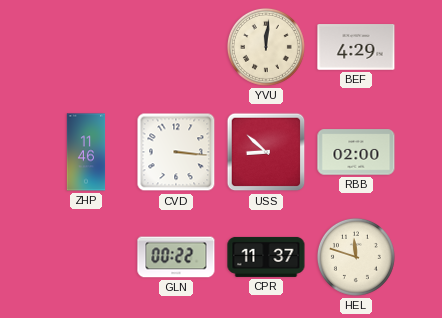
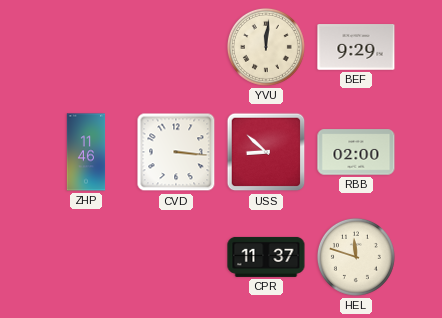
BEF: 4:29 -> 9:29 (356, 47)
GLN: 00:22 -> none (176, 257)
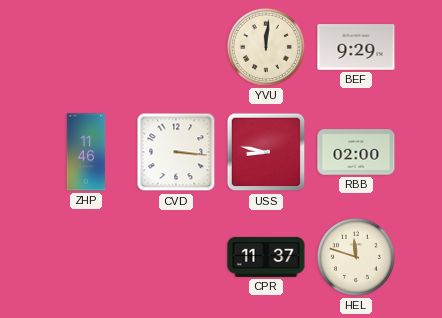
USS: 8:52 -> 8:47 (266, 152)
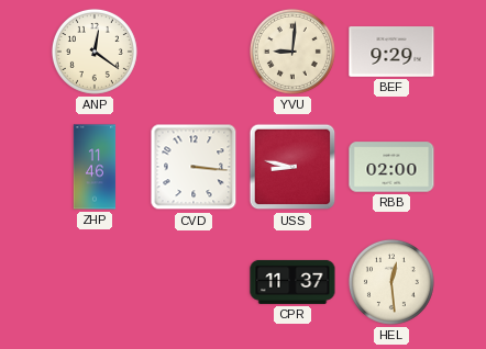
ANP: none -> 12:21 (95, 52)
YVU: 12:01 -> 9:01 (292, 52)
HEL: 11:48 -> 12:29 (391, 282)
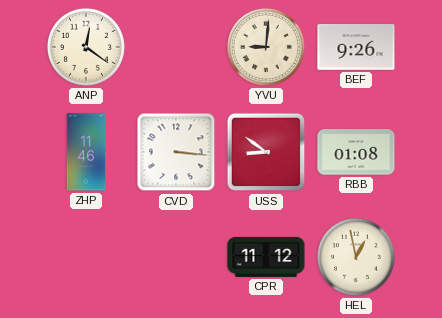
BEF: 9:29 -> 9:26 (356, 47)
USS: 8:47 -> 8:51 (266, 152)
RBB: 02:00 -> 01:08 (356, 152)
CPR: 11:37 -> 11:12 (266, 257)
HEL: 12:29 -> 12:58 (356, 257)
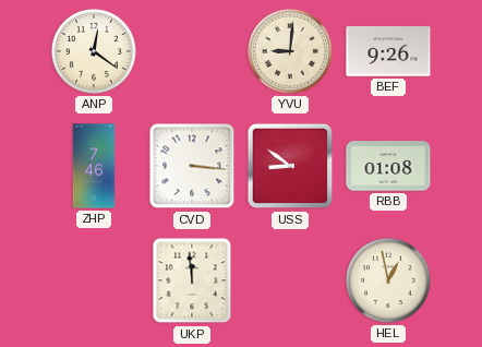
ZHP: 11:46 -> 7:46 (94, 166)
UKP: none -> 11:59 (192, 280)
CPR: 11:12 -> none (266, 257)
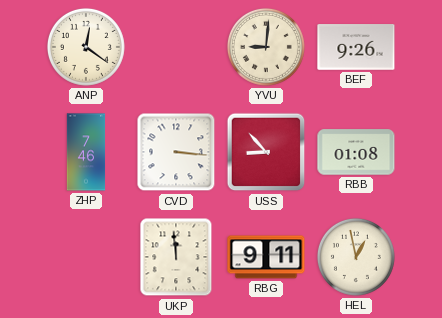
USS: 8:51 -> 8:53 (266, 152)
RBG: none -> 9:11 (266, 257)
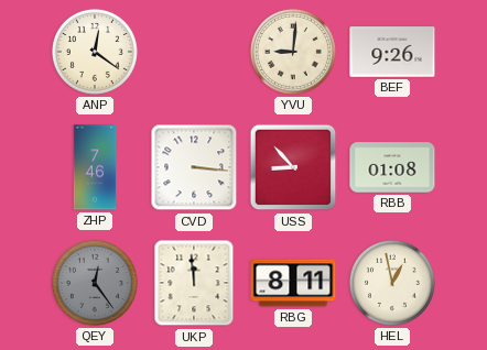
QEY: none -> 12:24 (95, 283)
RBG: 9:11 -> 8:11 (293, 283)
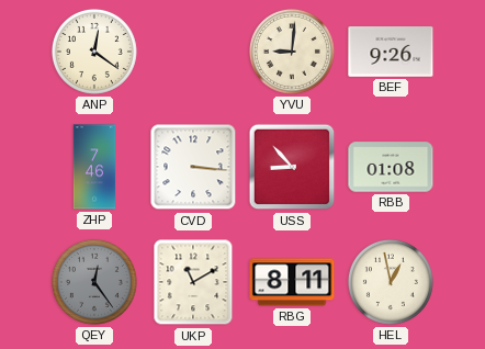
UKP: 11:59 -> 11:10 (193, 282)
